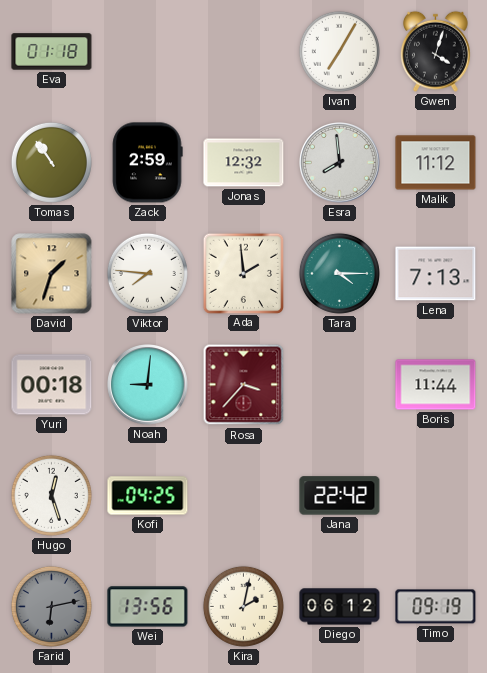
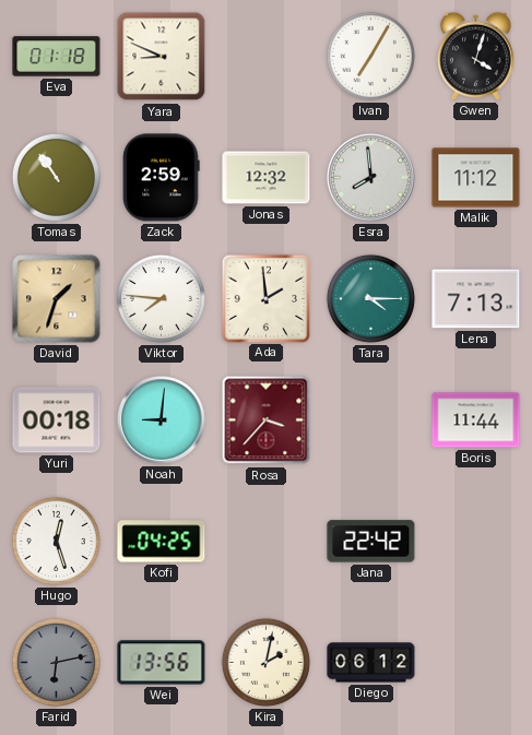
Yara: none -> 8:49 (162, 57)
Timo: 09:19 -> none (436, 607)
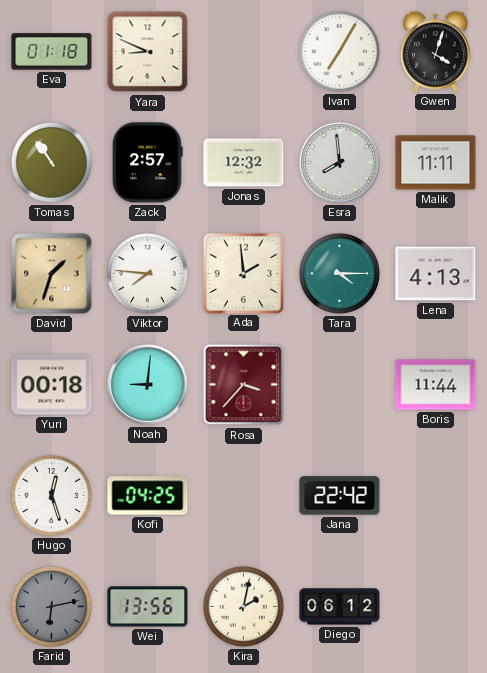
Zack: 2:59 -> 2:57 (147, 163)
Malik: 11:12 -> 11:11 (436, 163)
Lena: 7:13 -> 4:13 (436, 274)
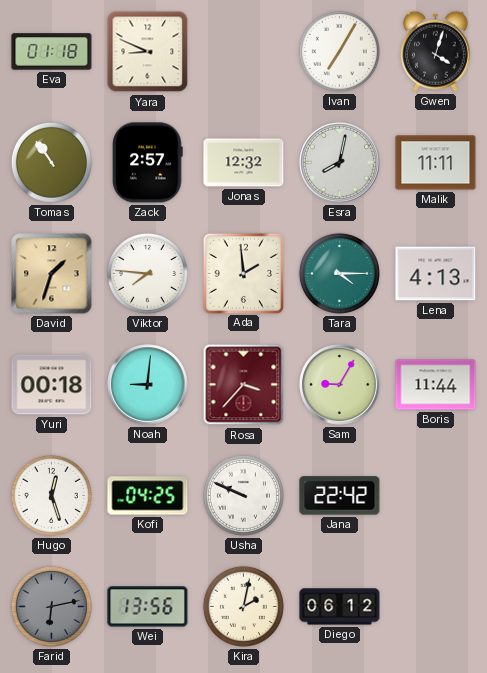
Esra: 7:59 -> 8:02 (340, 163)
Sam: none -> 9:05 (340, 385)
Usha: none -> 9:49 (243, 495)
